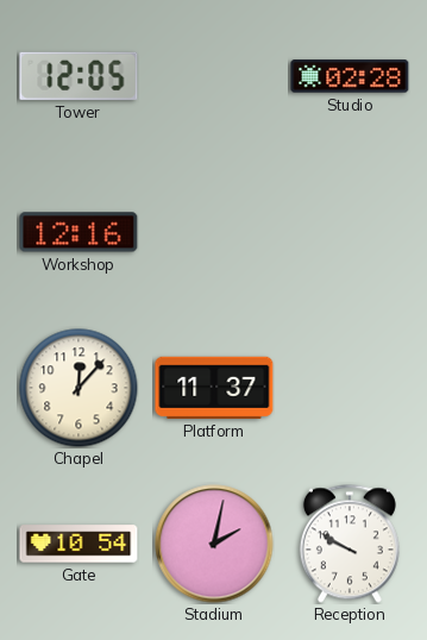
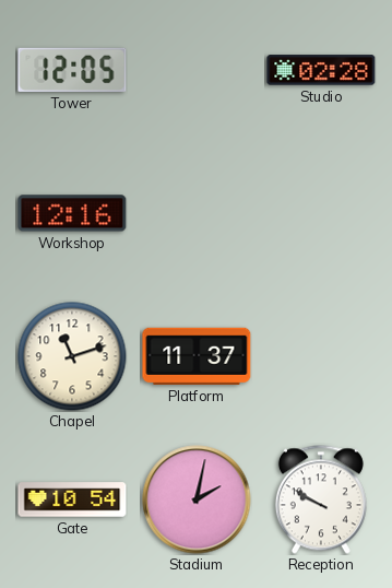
Chapel: 12:07 -> 11:12 (72, 356)
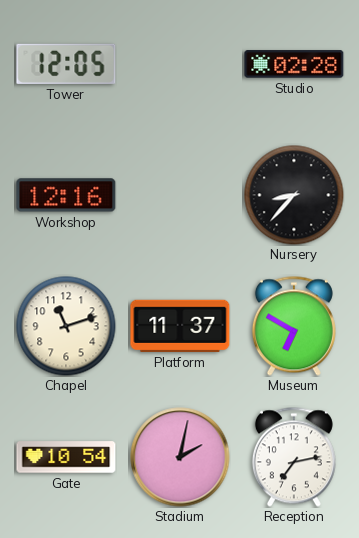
Nursery: none -> 8:37 (294, 195)
Museum: none -> 6:50 (294, 326)
Reception: 9:50 -> 7:13 (294, 457)
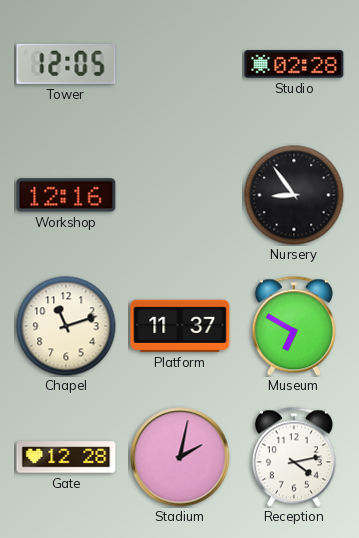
Nursery: 8:37 -> 8:54 (294, 195)
Gate: 10:54 -> 12:28 (66, 457)
Reception: 7:13 -> 4:13 (294, 457)
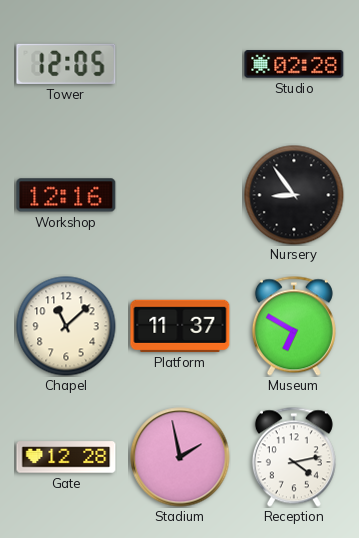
Chapel: 11:12 -> 11:08 (66, 326)
Stadium: 2:02 -> 1:58 (180, 457)
